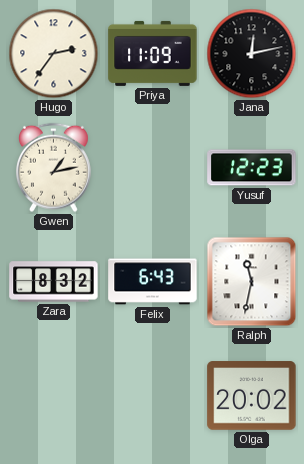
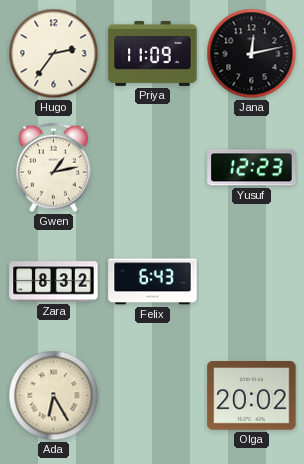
Ralph: 11:32 -> none (252, 282)
Ada: none -> 6:25 (54, 396)
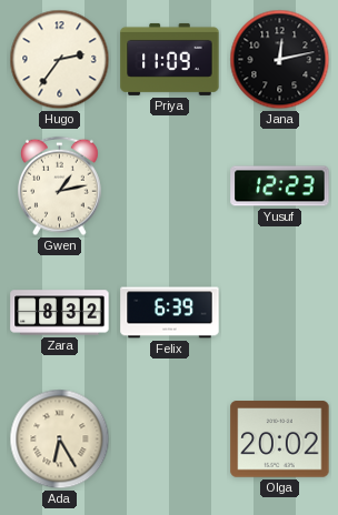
Felix: 6:43 -> 6:39 (170, 313)
